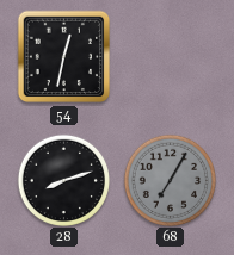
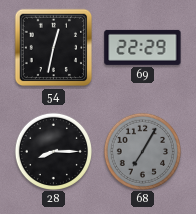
69: none -> 22:29 (143, 47)
28: 8:12 -> 8:15 (53, 151)
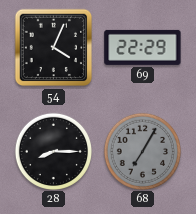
54: 12:32 -> 4:04 (54, 48)
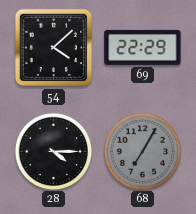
54: 4:04 -> 4:08 (54, 48)
28: 8:15 -> 4:15 (53, 151)
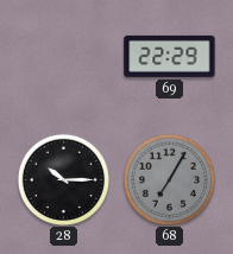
54: 4:08 -> none (54, 48)
28: 4:15 -> 10:15 (63, 179)
